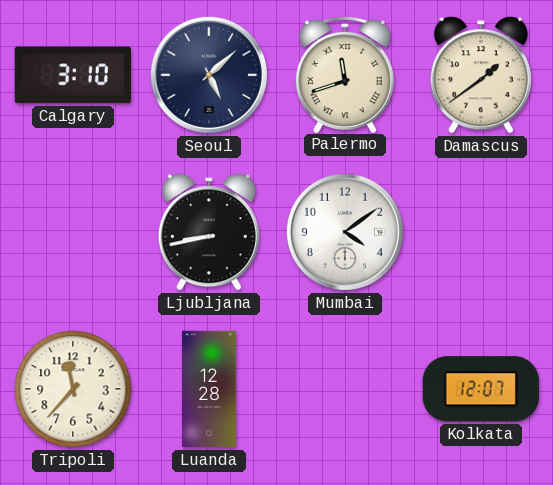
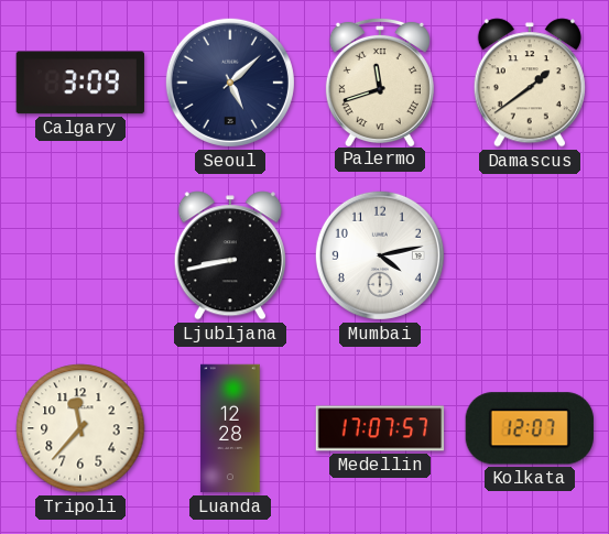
Calgary: 3:10 -> 3:09 (80, 83)
Mumbai: 4:09 -> 4:13 (380, 255)
Medellin: none -> 17:07 (380, 428)
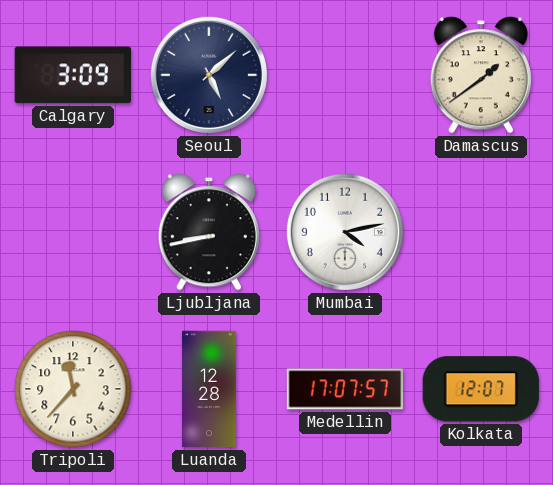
Palermo: 11:42 -> none (380, 81)
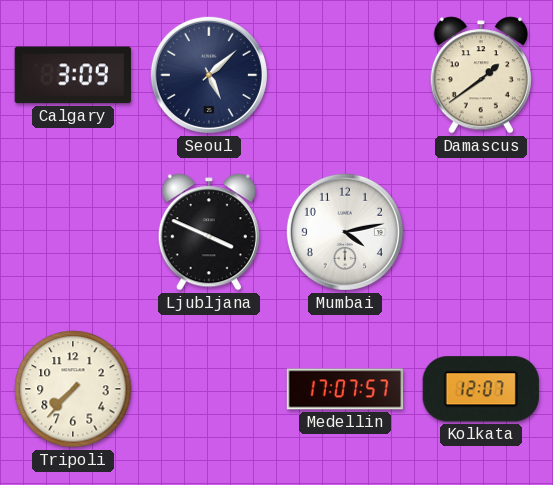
Ljubljana: 8:43 -> 3:49 (209, 232)
Tripoli: 11:37 -> 7:37 (73, 389)
Luanda: 12:28 -> none (209, 389)
